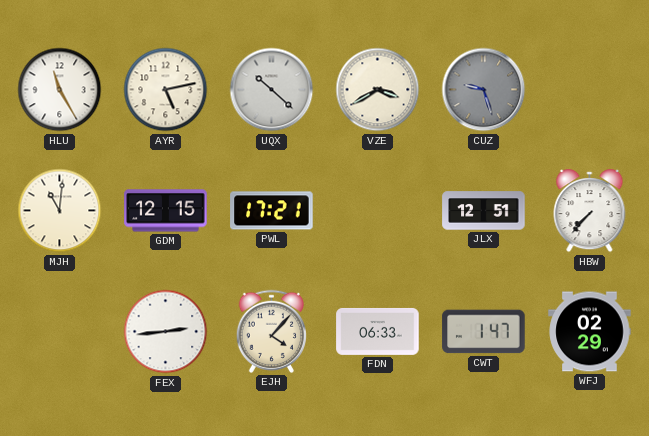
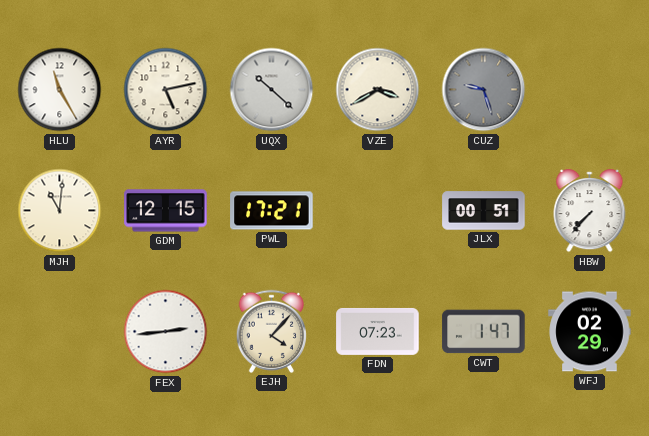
JLX: 12:51 -> 00:51 (484, 211)
FDN: 06:33 -> 07:23 (378, 331)
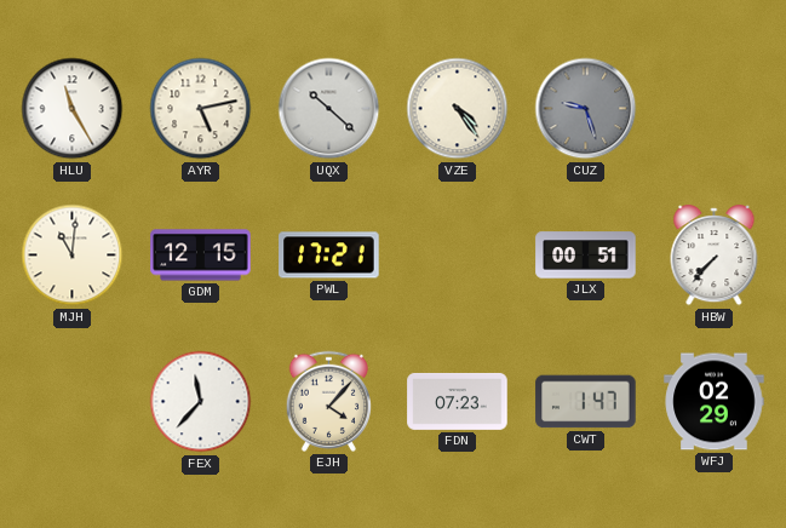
VZE: 3:40 -> 4:24 (458, 109)
FEX: 2:44 -> 11:37 (201, 402)
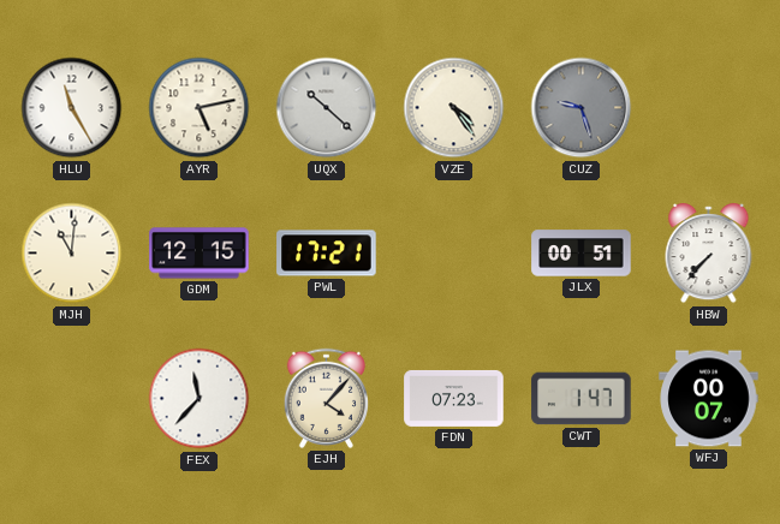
WFJ: 02:29 -> 00:07 (709, 399)
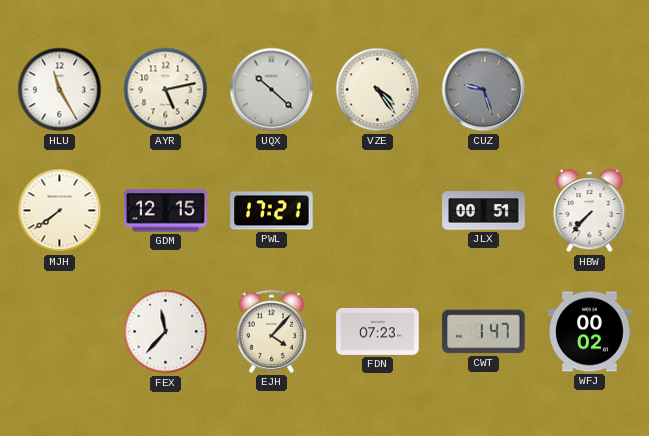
MJH: 11:01 -> 7:39 (60, 211)
WFJ: 00:07 -> 00:02 (590, 332)
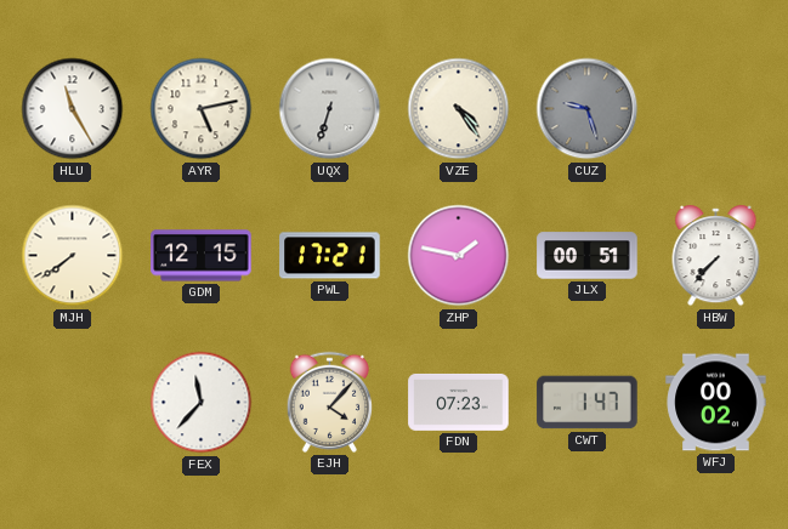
UQX: 10:22 -> 6:33 (330, 109)
ZHP: none -> 1:47 (459, 256)
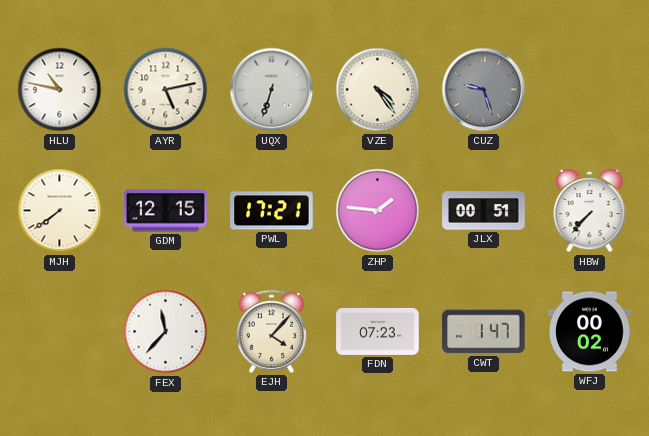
HLU: 11:25 -> 10:47 (60, 90)
ZHP: 1:47 -> 1:46 (378, 211)
